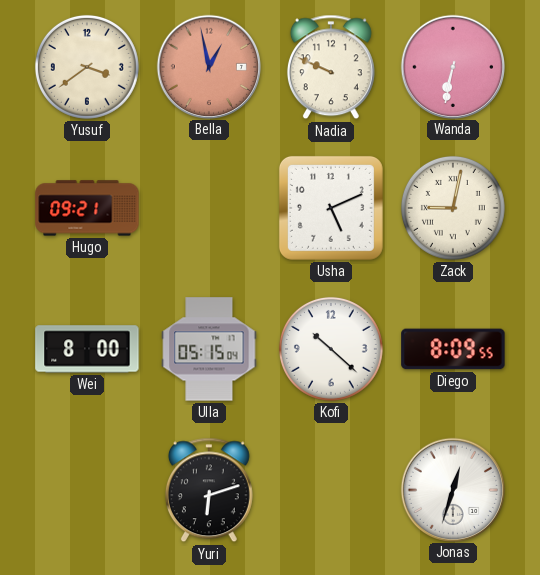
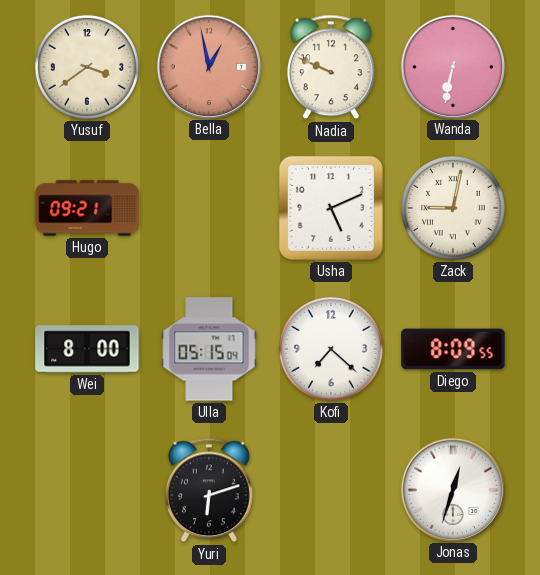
Kofi: 10:22 -> 7:22 (331, 349)
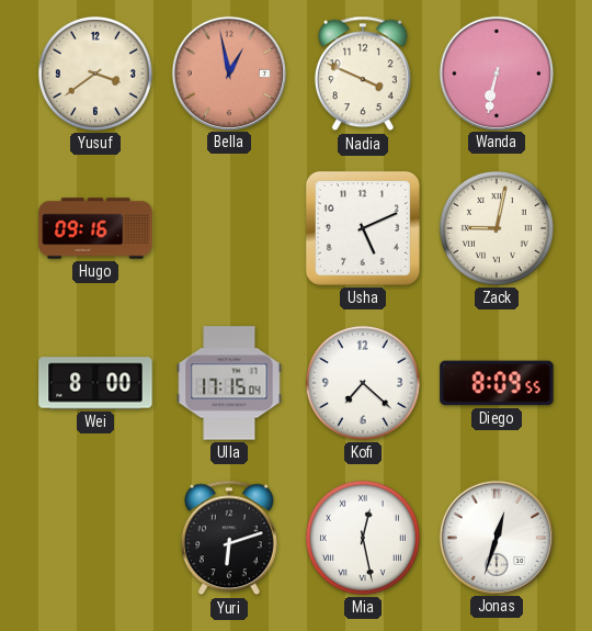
Nadia: 9:49 -> 3:49 (363, 74)
Hugo: 09:21 -> 09:16 (95, 228)
Ulla: 05:15 -> 17:15 (229, 383)
Mia: none -> 12:28 (363, 538)
